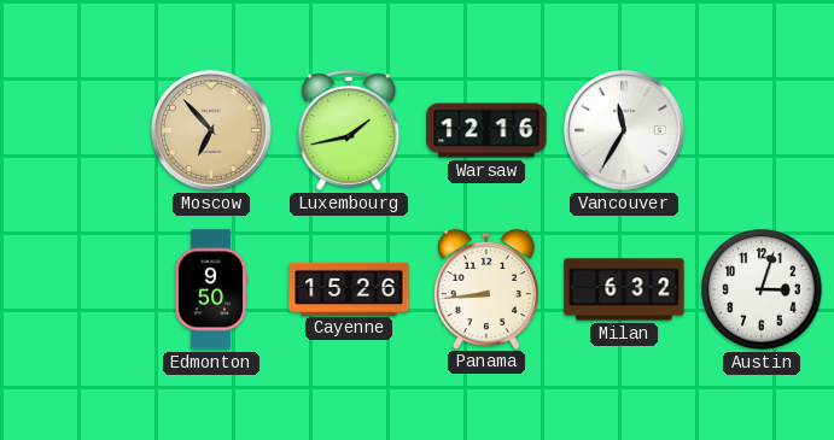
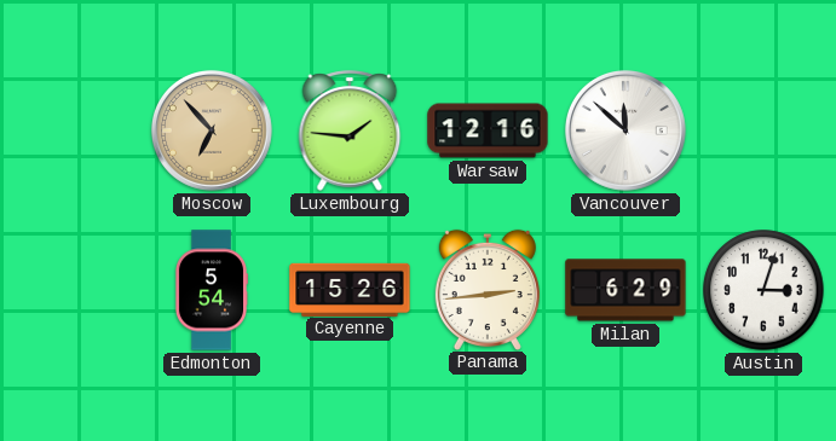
Luxembourg: 1:43 -> 1:46 (350, 130)
Vancouver: 11:35 -> 11:52 (625, 130)
Edmonton: 9:50 -> 5:54 (211, 290)
Panama: 8:44 -> 2:44 (488, 289)
Milan: 6:32 -> 6:29 (625, 290)
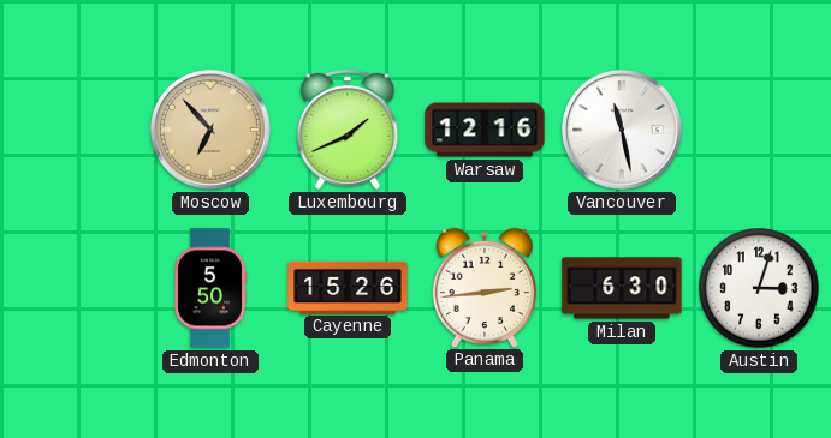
Luxembourg: 1:46 -> 1:41 (348, 130)
Vancouver: 11:52 -> 11:28 (622, 130)
Edmonton: 5:54 -> 5:50 (209, 288)
Milan: 6:29 -> 6:30 (622, 288)
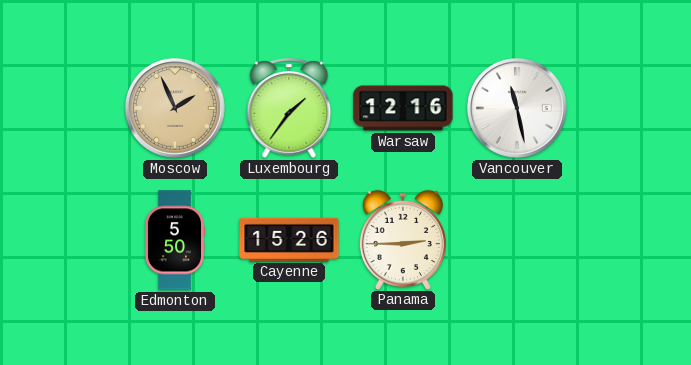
Moscow: 6:53 -> 1:56 (175, 108)
Luxembourg: 1:41 -> 1:36 (289, 108)
Panama: 2:44 -> 2:45 (403, 239)
Milan: 6:30 -> none (622, 288)
Austin: 3:03 -> none (759, 288)
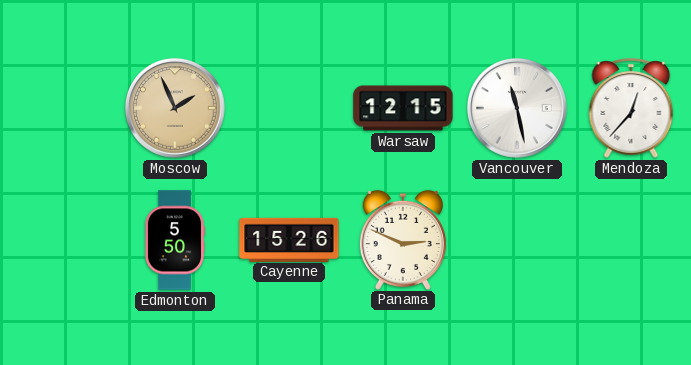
Luxembourg: 1:36 -> none (289, 108)
Warsaw: 12:16 -> 12:15 (403, 108)
Mendoza: none -> 12:37 (631, 108)
Panama: 2:45 -> 2:49 (403, 239)
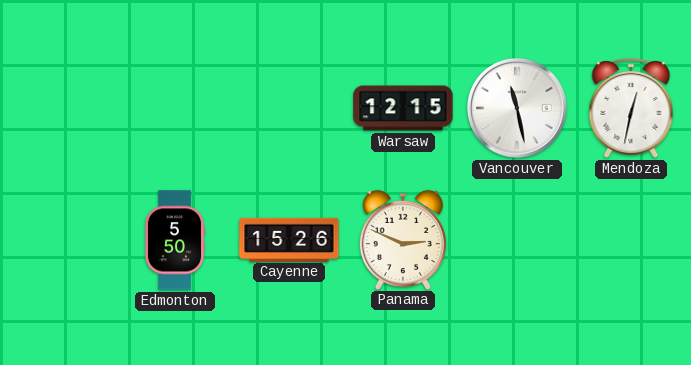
Moscow: 1:56 -> none (175, 108)
Mendoza: 12:37 -> 12:32 (631, 108)
